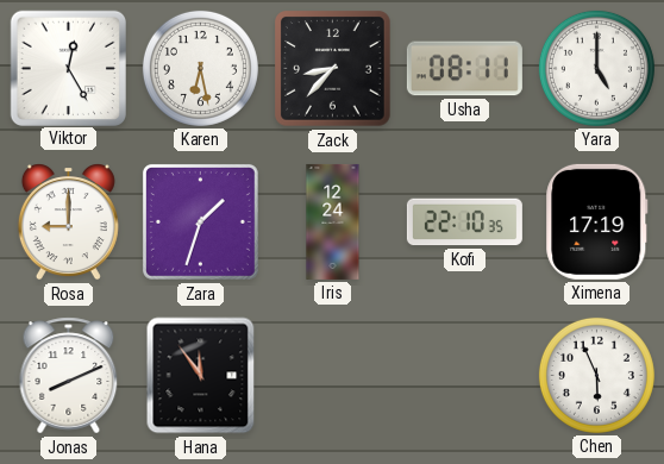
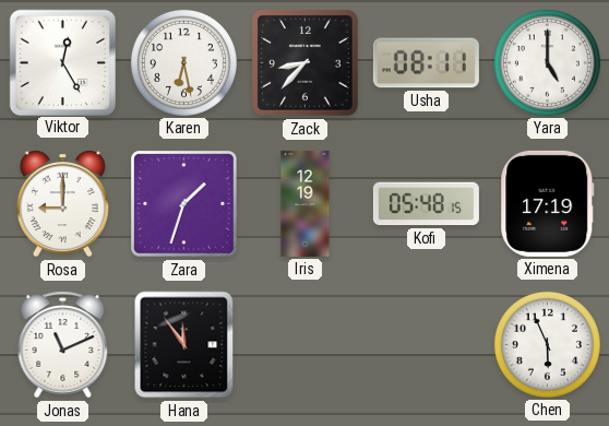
Iris: 12:24 -> 12:19 (306, 203)
Kofi: 22:10 -> 05:48 (426, 204)
Jonas: 8:11 -> 11:11 (63, 345)
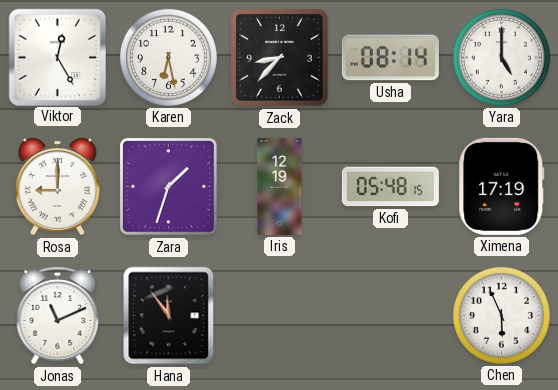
Usha: 08:11 -> 08:14 (390, 58)
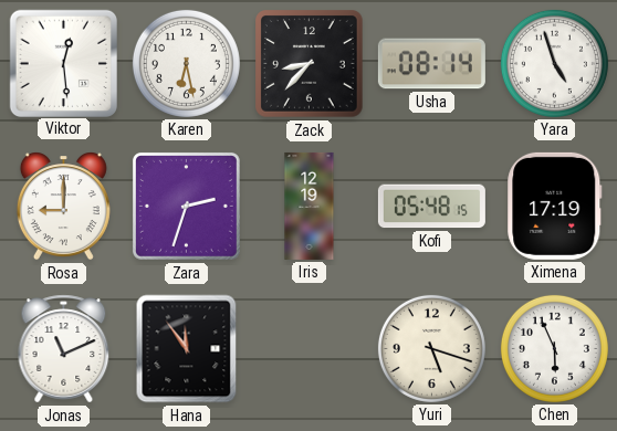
Viktor: 12:25 -> 12:29 (63, 63)
Yara: 5:00 -> 4:57 (554, 63)
Zara: 1:33 -> 2:33 (186, 206)
Yuri: none -> 5:18 (431, 348)
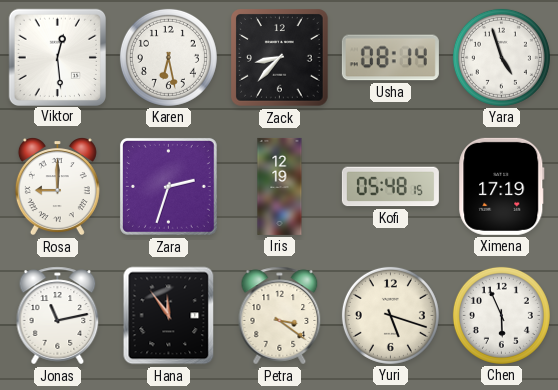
Jonas: 11:11 -> 11:13 (58, 316)
Petra: none -> 3:21 (280, 316)
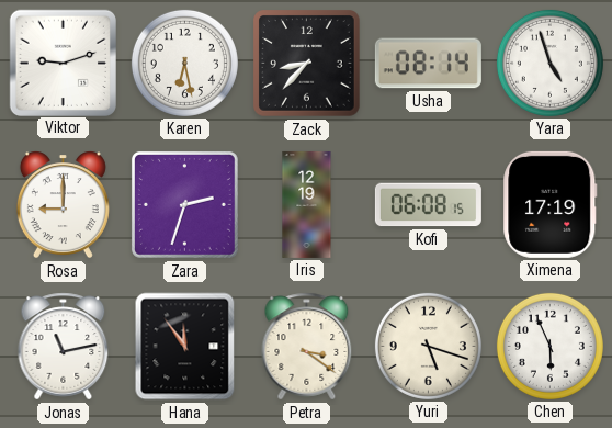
Viktor: 12:29 -> 9:12 (63, 63)
Kofi: 05:48 -> 06:08 (428, 205)
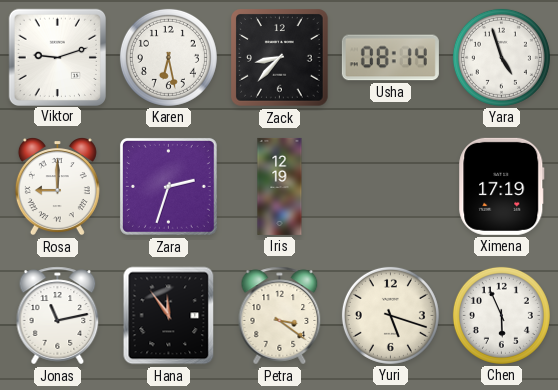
Kofi: 06:08 -> none (428, 205)
